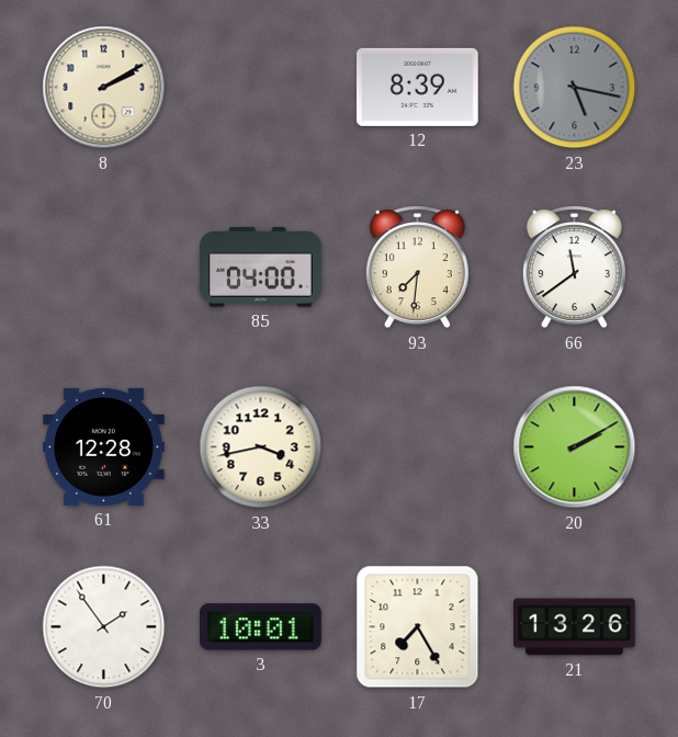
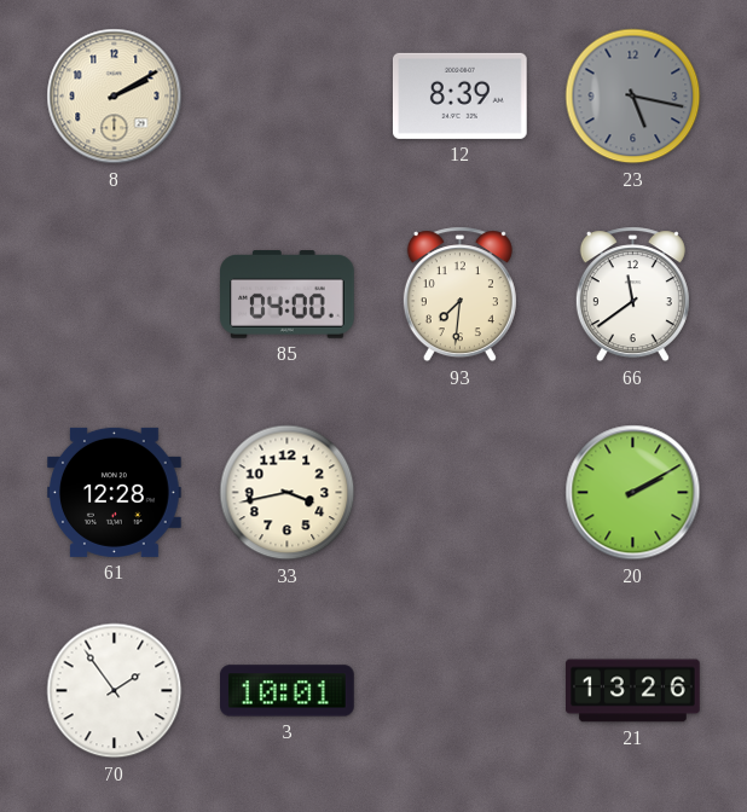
17: 7:25 -> none (418, 627)
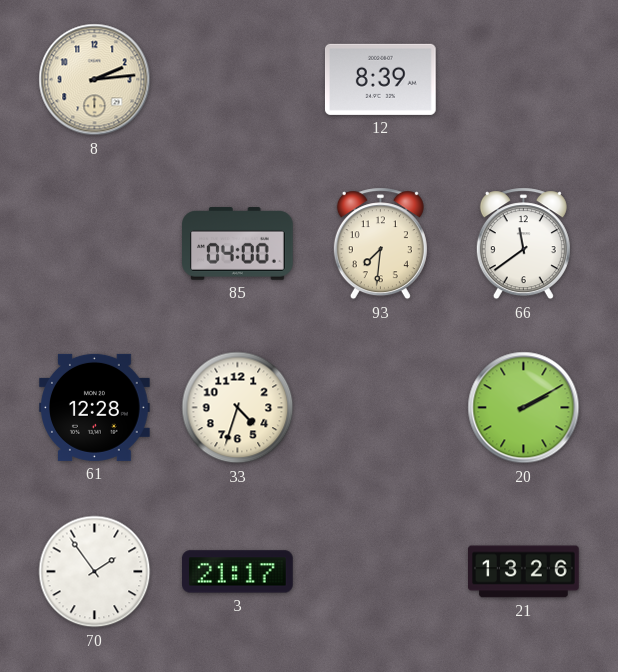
8: 2:10 -> 2:14 (95, 80)
23: 5:17 -> none (633, 97)
33: 3:43 -> 4:33 (238, 408)
3: 10:01 -> 21:17 (238, 572)
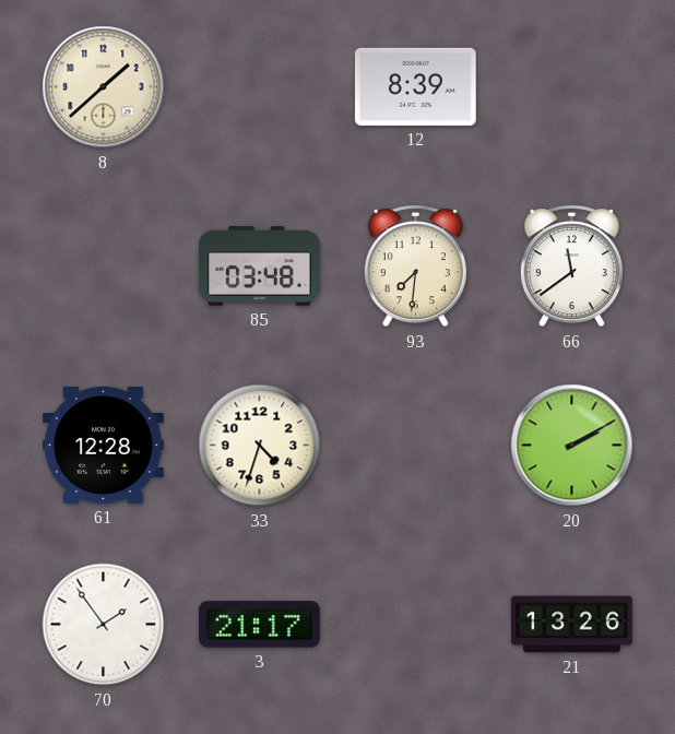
8: 2:14 -> 1:38 (104, 87)
85: 04:00 -> 03:48 (260, 267)
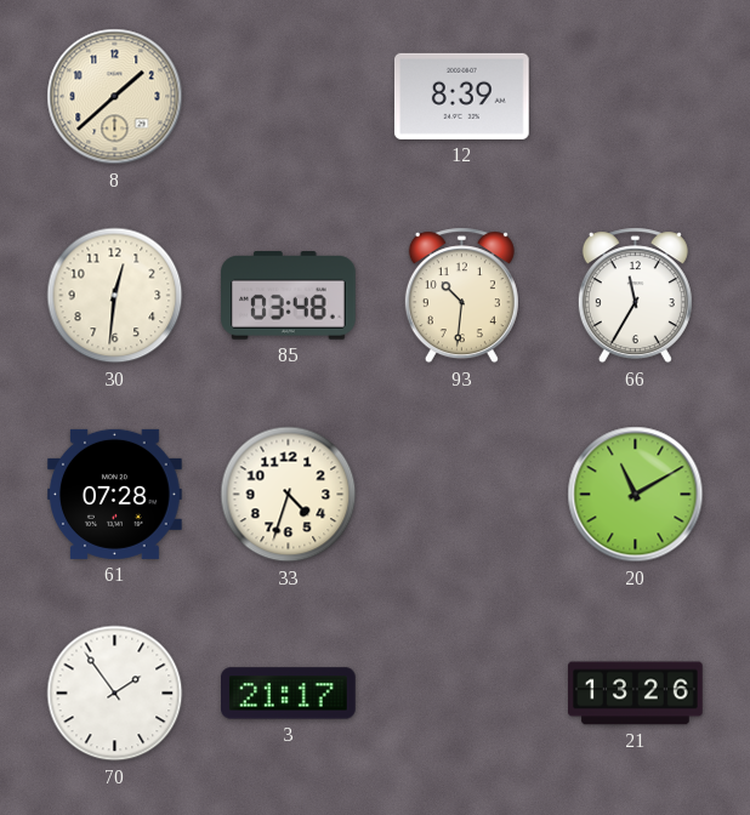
30: none -> 12:31 (115, 296)
93: 7:31 -> 10:31 (461, 296)
66: 11:39 -> 11:35 (635, 296)
61: 12:28 -> 07:28 (115, 494)
20: 2:10 -> 11:10 (636, 495)
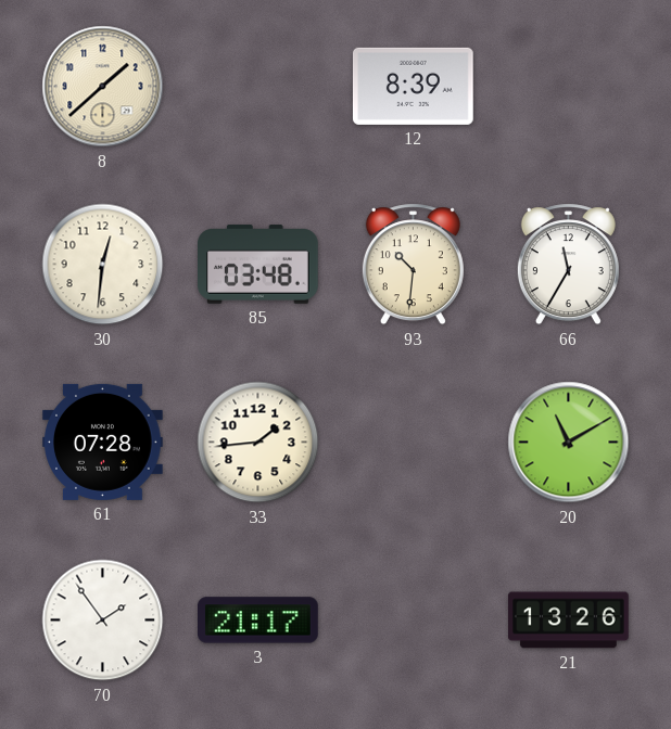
33: 4:33 -> 1:44 (258, 443)
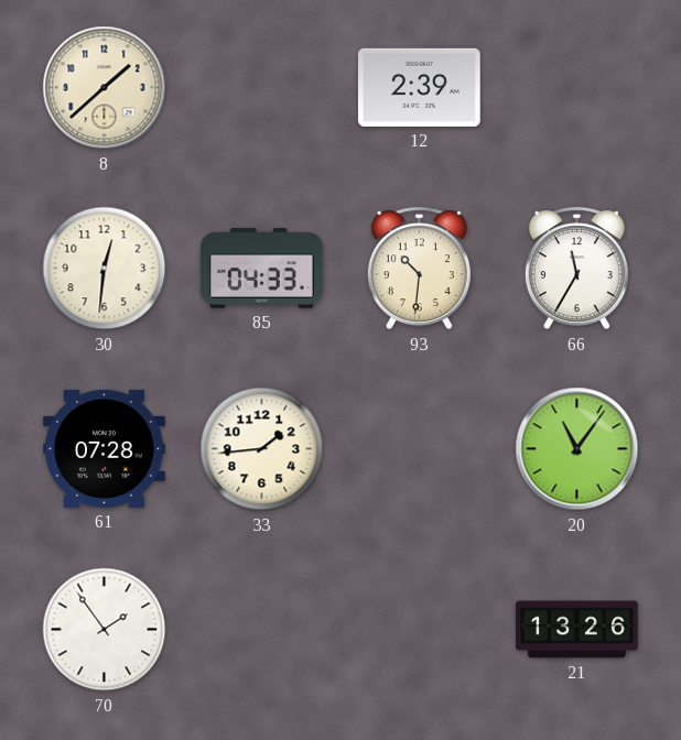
12: 8:39 -> 2:39 (419, 87)
85: 03:48 -> 04:33 (262, 269)
20: 11:10 -> 11:06 (577, 449)
3: 21:17 -> none (258, 621)
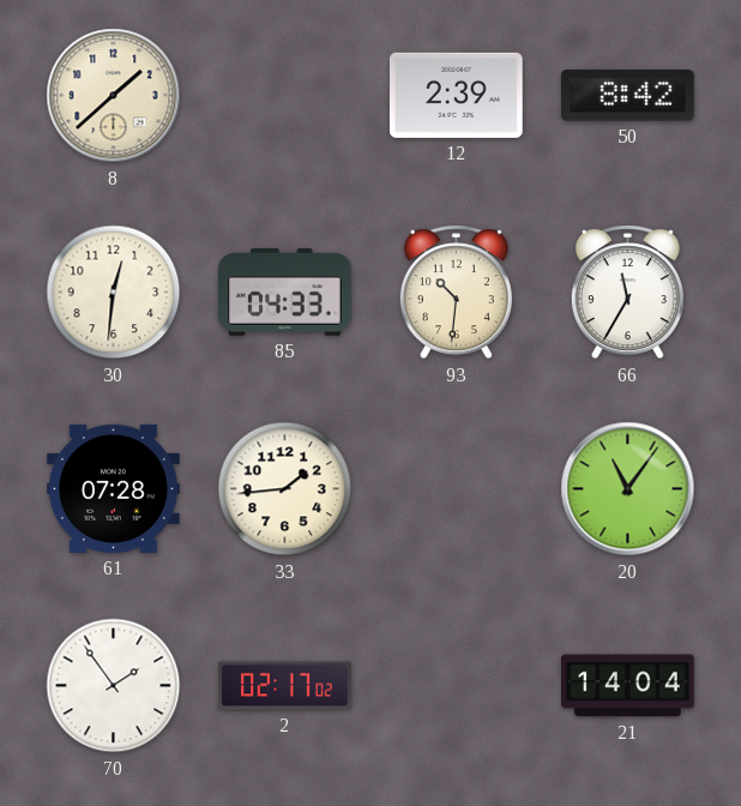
50: none -> 8:42 (628, 96)
2: none -> 02:17 (285, 686)
21: 13:26 -> 14:04 (628, 686)
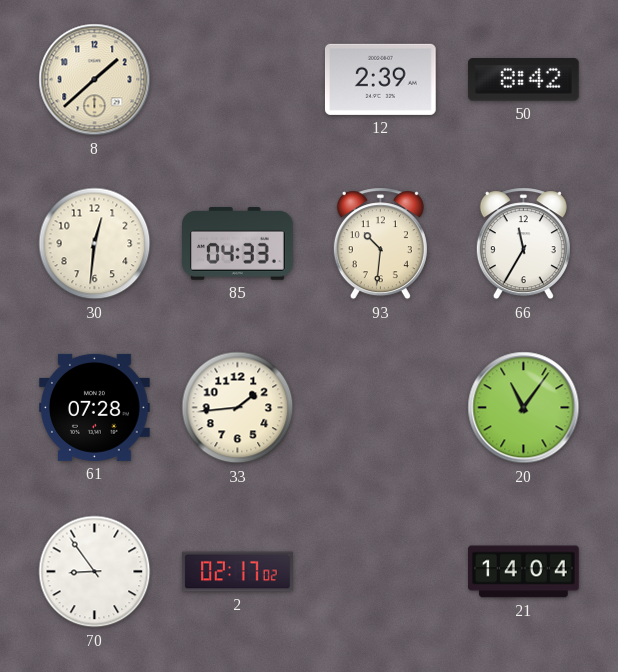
70: 1:54 -> 8:54 (95, 572)
